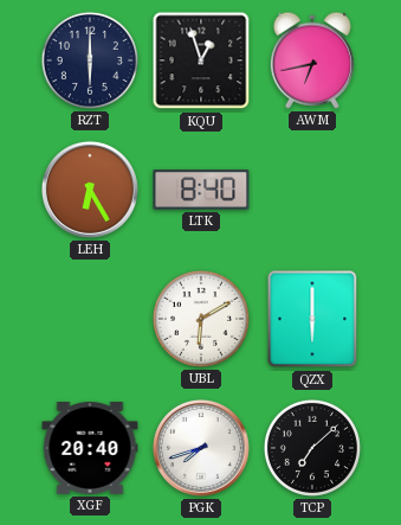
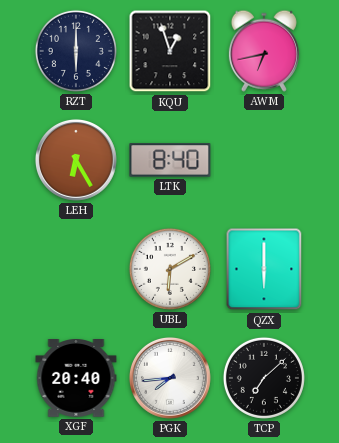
PGK: 7:42 -> 7:44 (170, 378)
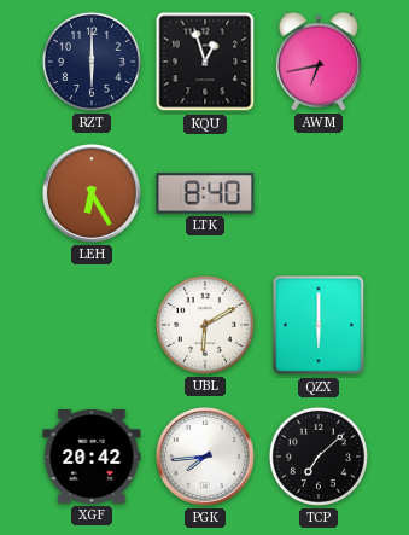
XGF: 20:40 -> 20:42 (92, 458)
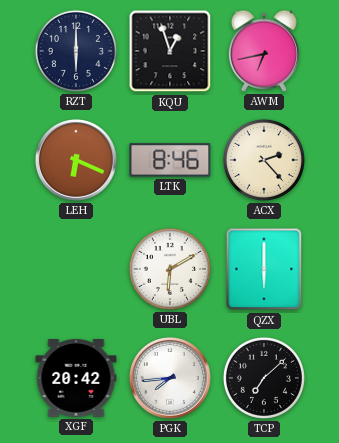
LEH: 6:25 -> 6:19 (76, 160)
LTK: 8:40 -> 8:46 (170, 160)
ACX: none -> 2:23 (264, 160)
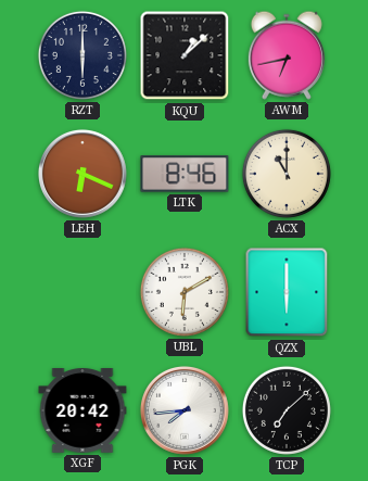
KQU: 12:57 -> 1:08 (185, 55)
ACX: 2:23 -> 11:00 (287, 174)
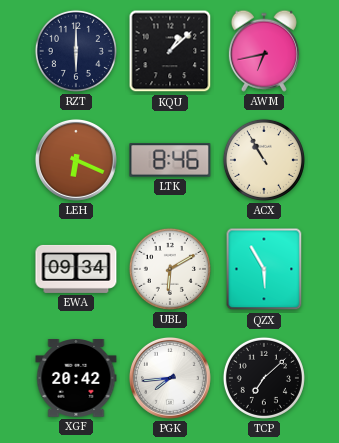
ACX: 11:00 -> 10:55 (264, 160)
EWA: none -> 09:34 (76, 269)
QZX: 6:00 -> 5:55 (264, 269)
